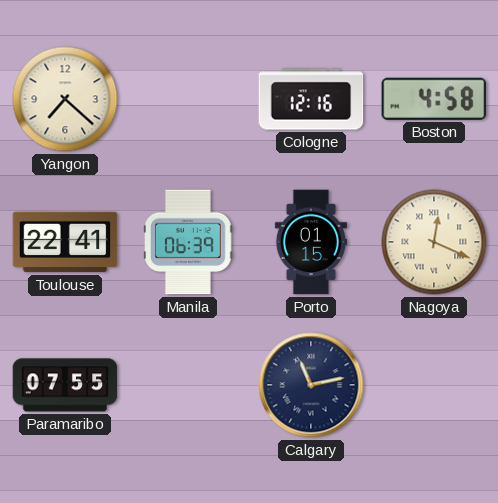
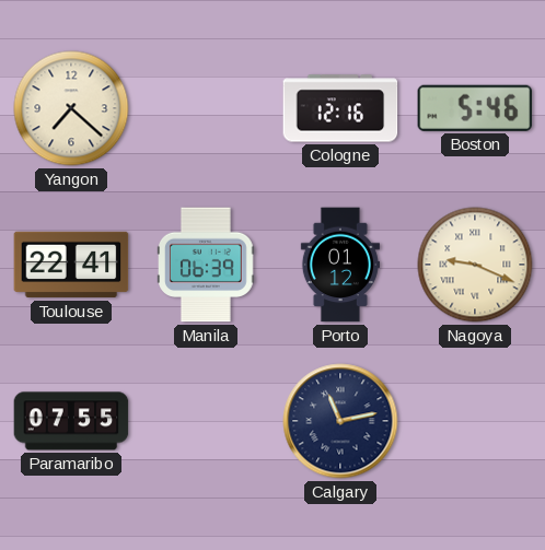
Boston: 4:58 -> 5:46 (475, 108)
Porto: 01:15 -> 01:12 (340, 265)
Nagoya: 12:19 -> 9:19 (475, 265)
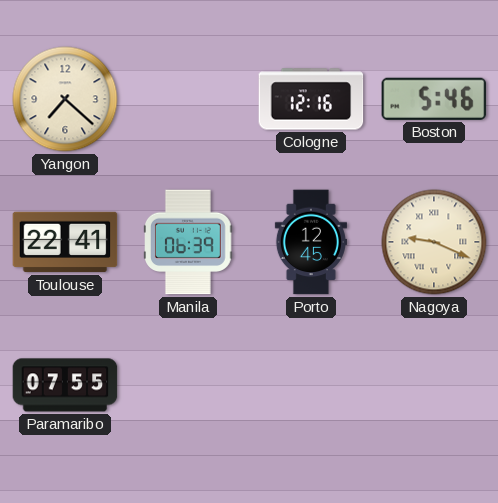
Porto: 01:12 -> 12:45 (311, 242)
Calgary: 11:13 -> none (340, 421)
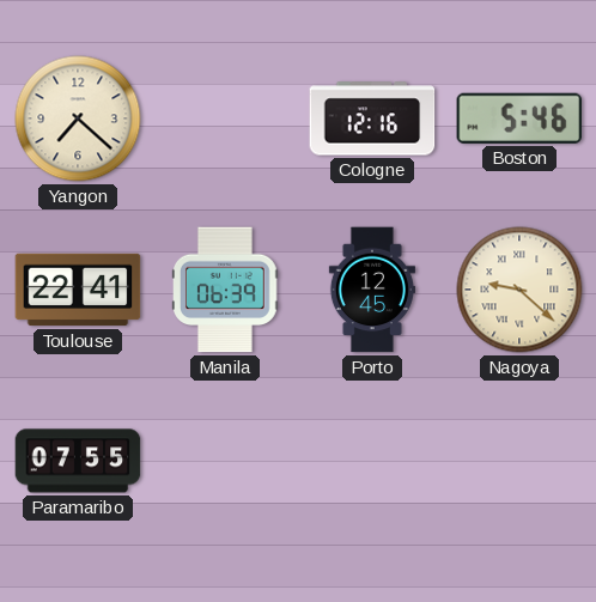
Nagoya: 9:19 -> 9:22 (519, 290)
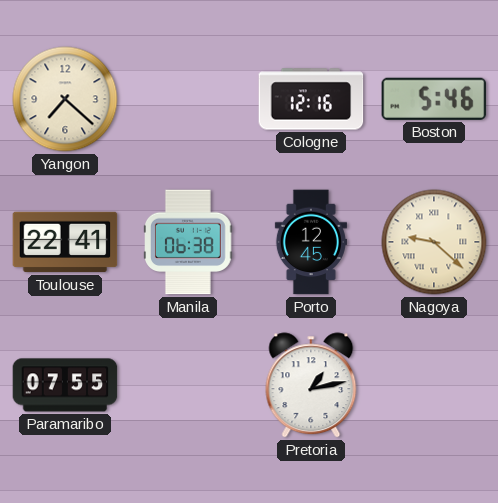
Manila: 06:39 -> 06:38 (189, 242)
Pretoria: none -> 1:13 (311, 385)
